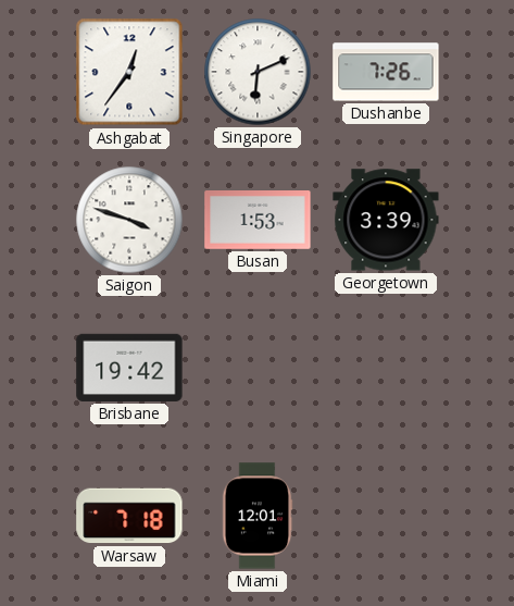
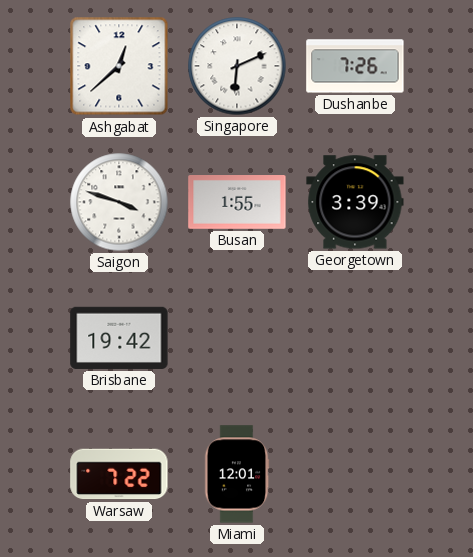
Ashgabat: 12:36 -> 12:38 (119, 66)
Busan: 1:53 -> 1:55 (237, 203)
Warsaw: 7:18 -> 7:22 (119, 474)
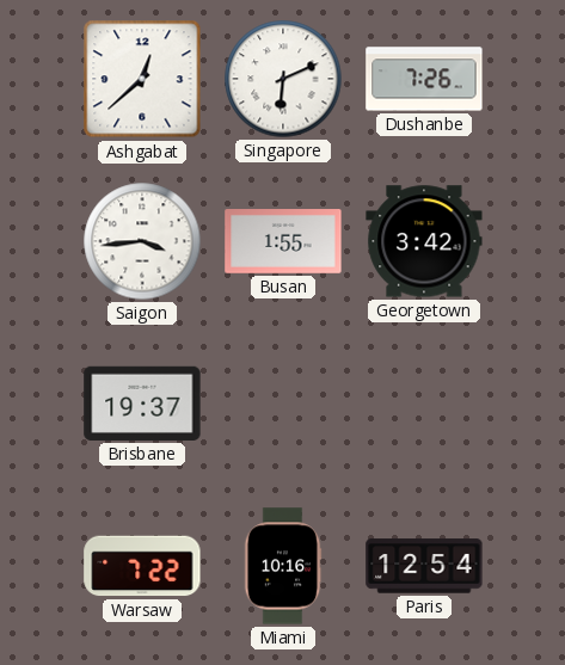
Saigon: 3:48 -> 3:44 (142, 241)
Georgetown: 3:39 -> 3:42 (424, 241)
Brisbane: 19:42 -> 19:37 (142, 404)
Miami: 12:01 -> 10:16 (283, 566)
Paris: none -> 12:54 (424, 566)
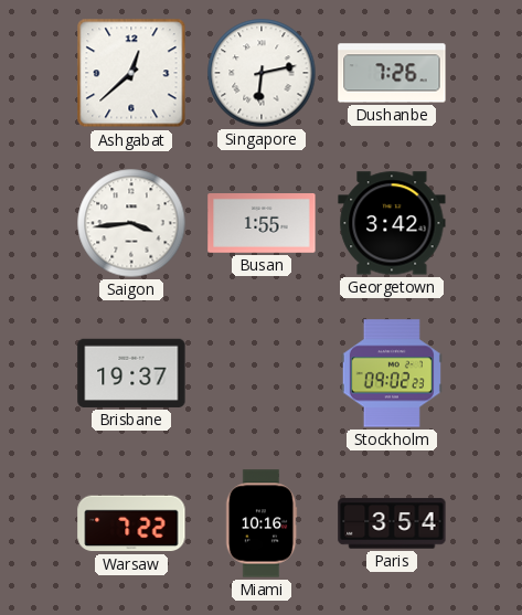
Singapore: 6:11 -> 6:13 (262, 73)
Stockholm: none -> 09:02 (392, 373)
Paris: 12:54 -> 3:54 (392, 523)
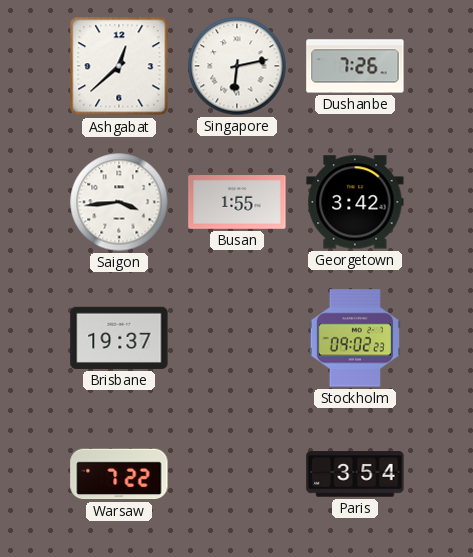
Miami: 10:16 -> none (262, 523)
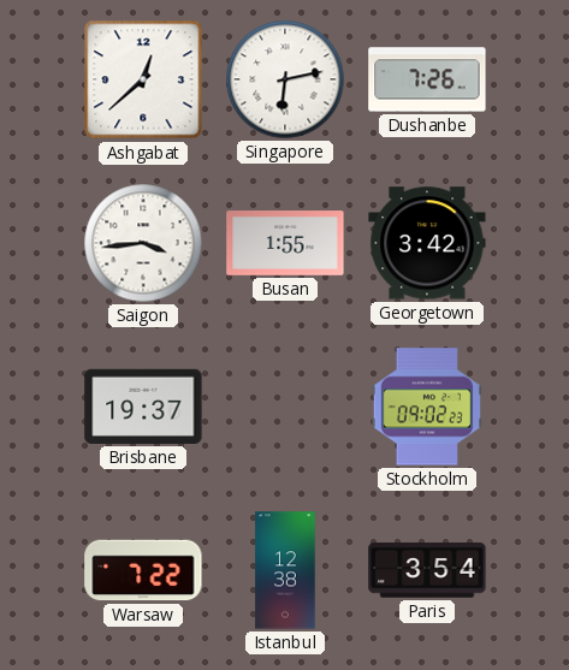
Istanbul: none -> 12:38 (285, 570)
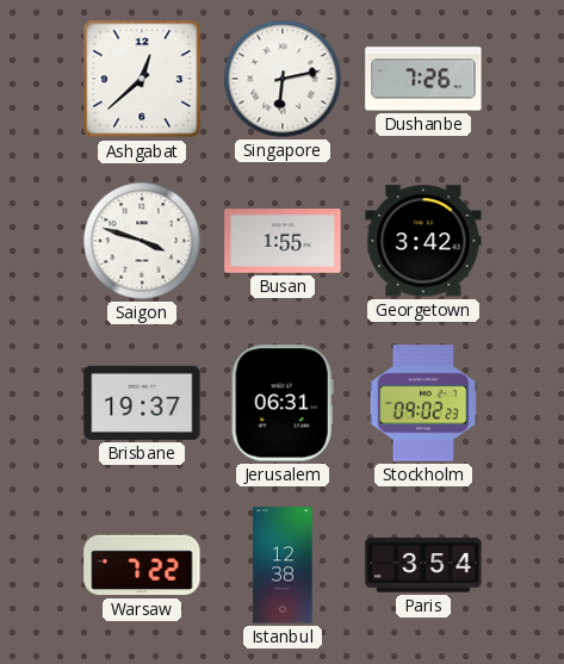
Saigon: 3:44 -> 3:48 (142, 241)
Jerusalem: none -> 06:31 (283, 403)
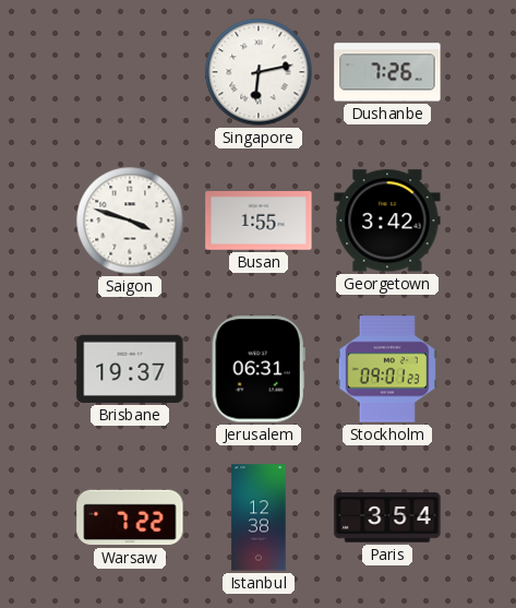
Ashgabat: 12:38 -> none (142, 79)
Stockholm: 09:02 -> 09:01 (387, 369)
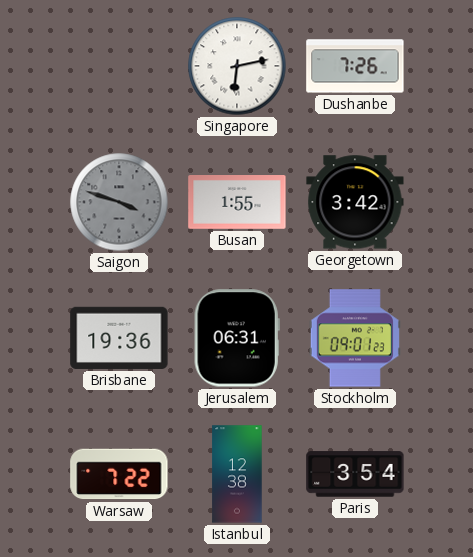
Saigon dial: white -> grey (119, 202)
Brisbane: 19:37 -> 19:36 (119, 338)
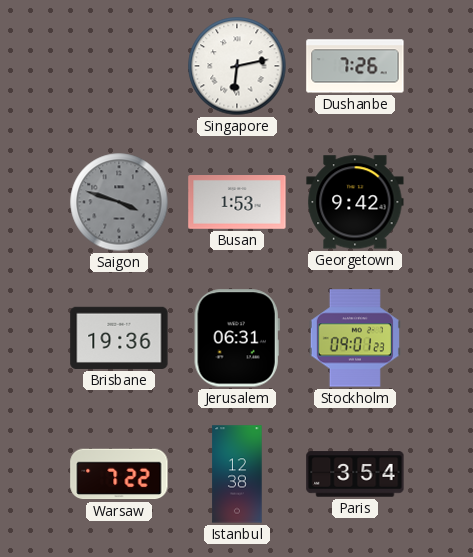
Busan: 1:55 -> 1:53 (237, 203)
Georgetown: 3:42 -> 9:42 (355, 202)
